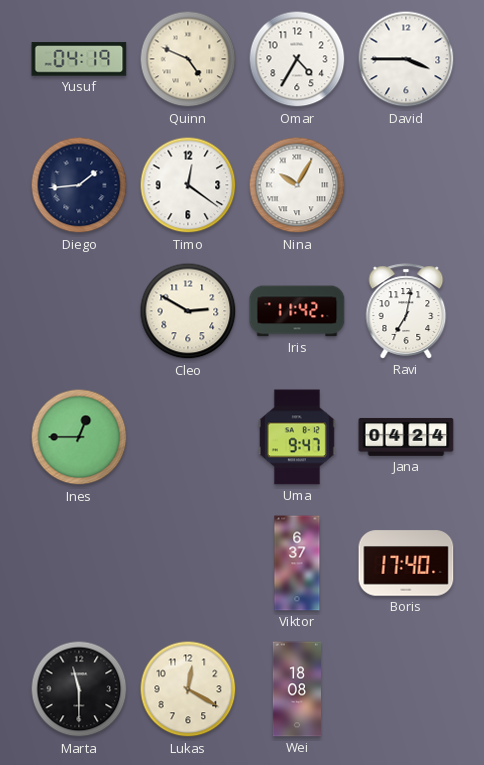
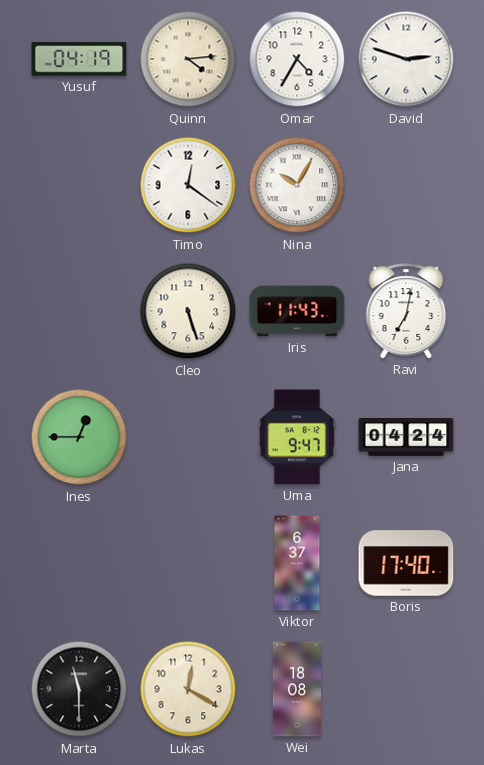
Quinn: 4:49 -> 4:14 (188, 59)
David: 3:45 -> 2:48 (406, 59)
Diego: 1:44 -> none (79, 185)
Cleo: 2:50 -> 5:27 (188, 311)
Iris: 11:42 -> 11:43 (297, 311)
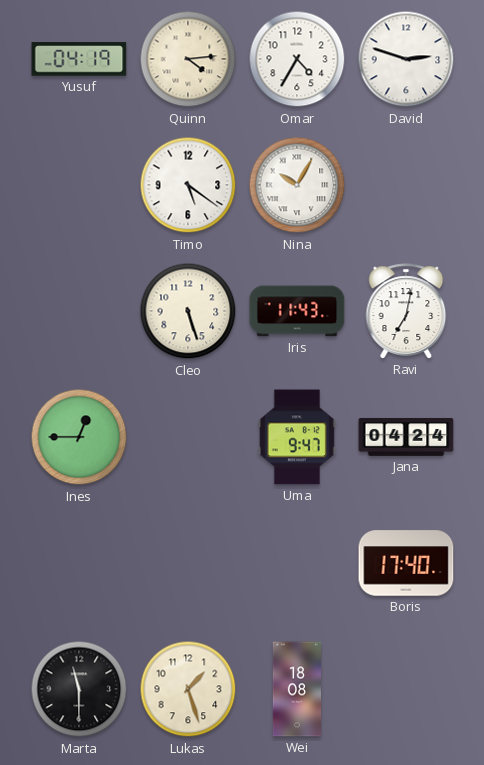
Timo: 12:21 -> 5:21 (188, 185)
Viktor: 6:37 -> none (297, 563)
Lukas: 12:20 -> 1:27 (188, 689)
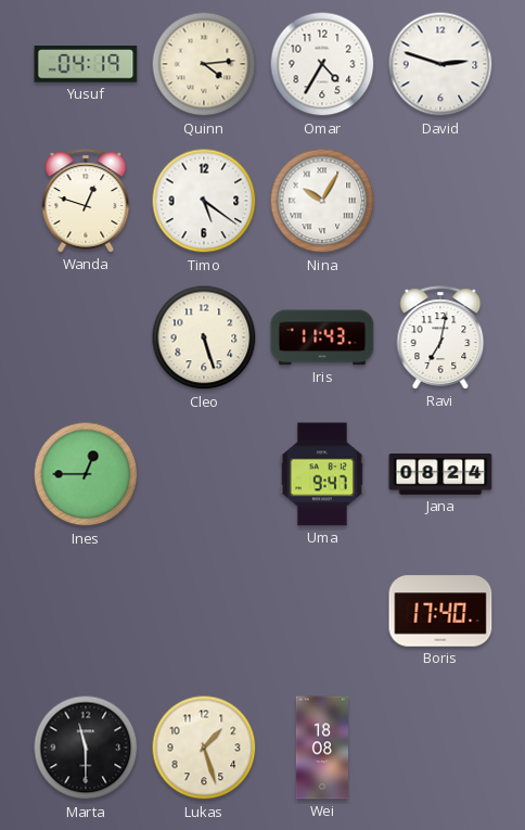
Wanda: none -> 12:48 (86, 201)
Jana: 04:24 -> 08:24 (440, 474)
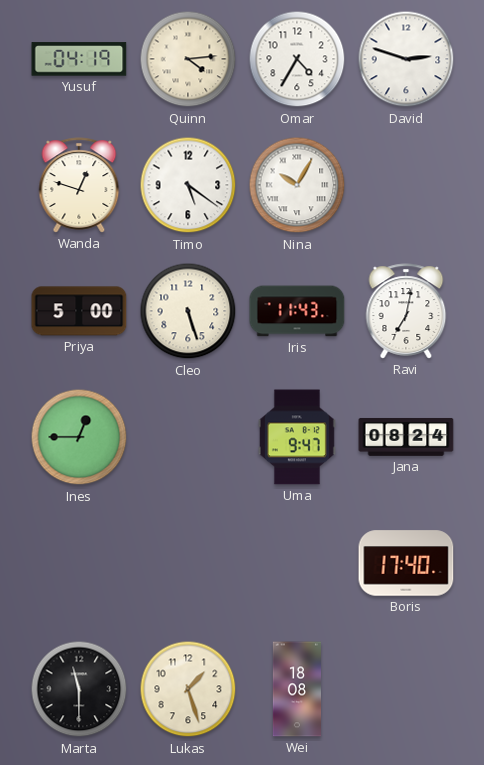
Priya: none -> 5:00 (79, 311)
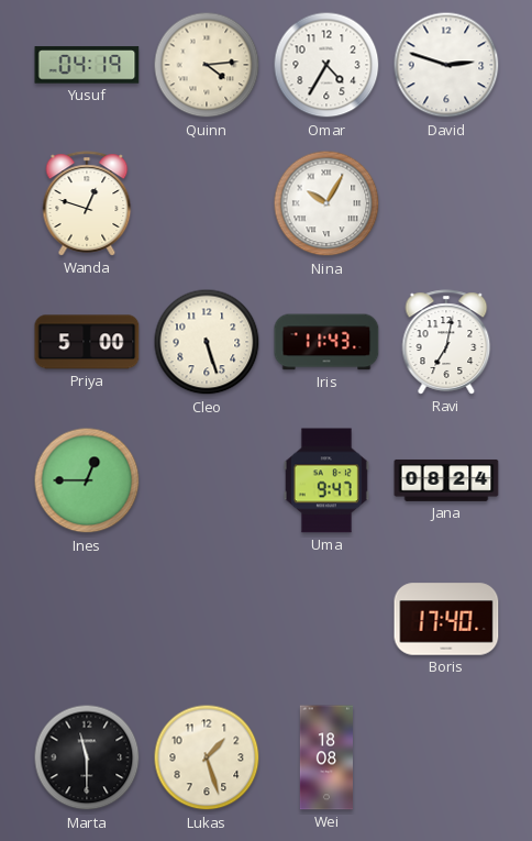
Timo: 5:21 -> none (188, 185)
